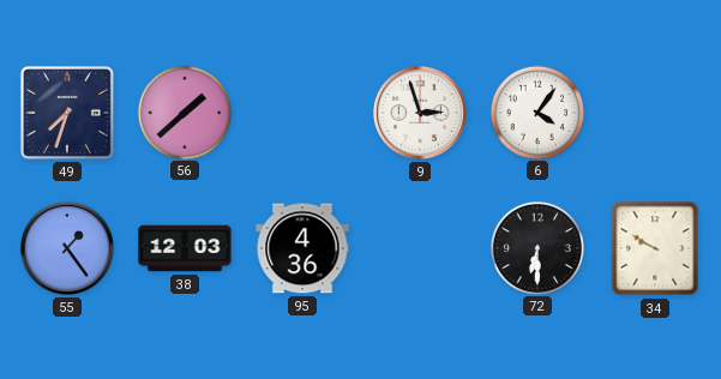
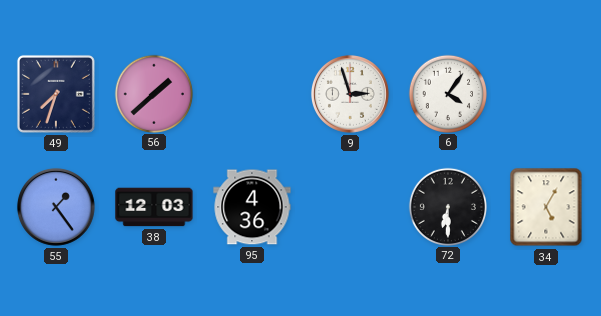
34: 9:50 -> 5:05 (546, 207)
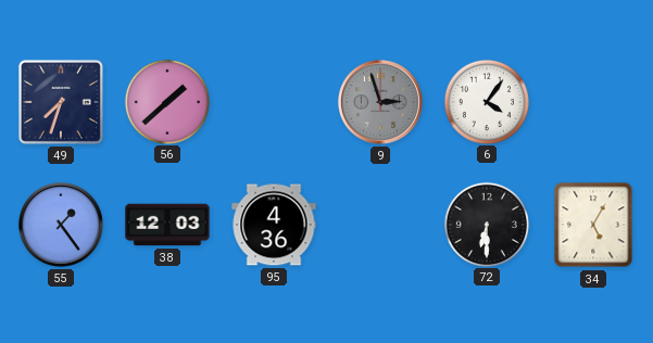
9 dial: white -> grey (380, 102)
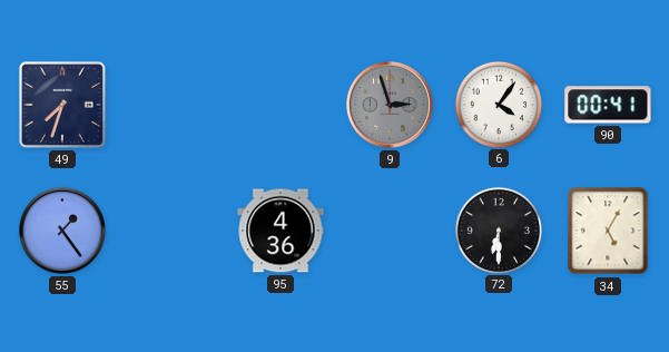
56: 1:38 -> none (166, 101)
90: none -> 00:41 (608, 105)
38: 12:03 -> none (167, 225)
